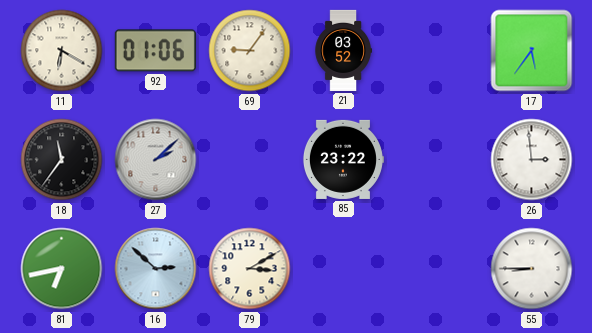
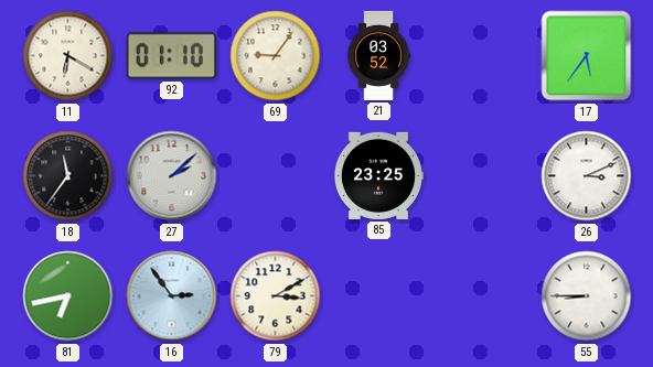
92: 01:06 -> 01:10 (171, 56)
85: 23:22 -> 23:25 (378, 175)
26: 2:59 -> 3:11 (587, 176)
16: 2:52 -> 2:54 (172, 296)
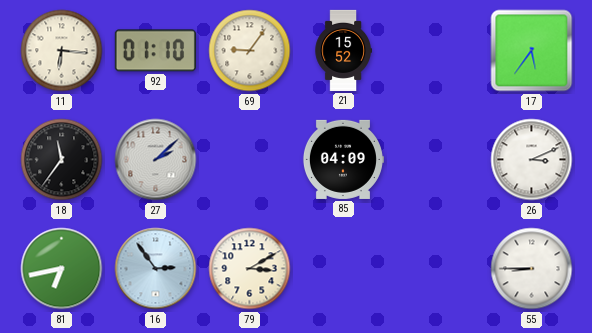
11: 6:20 -> 6:16 (62, 51)
21: 03:52 -> 15:52 (343, 50)
85: 23:25 -> 04:09 (343, 159)
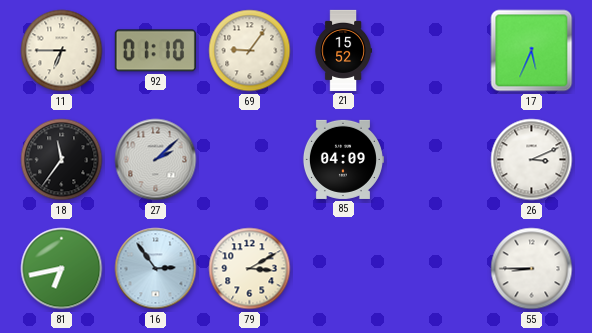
11: 6:16 -> 6:45 (62, 51)
17: 5:36 -> 5:34 (532, 51)
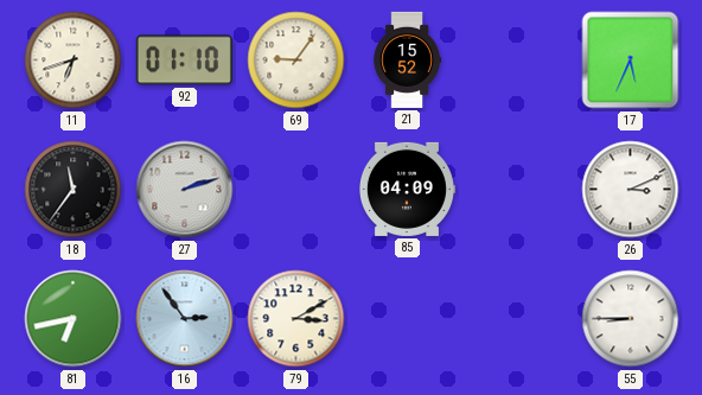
11: 6:45 -> 6:42 (74, 60)
27: 2:08 -> 2:12 (185, 190)
